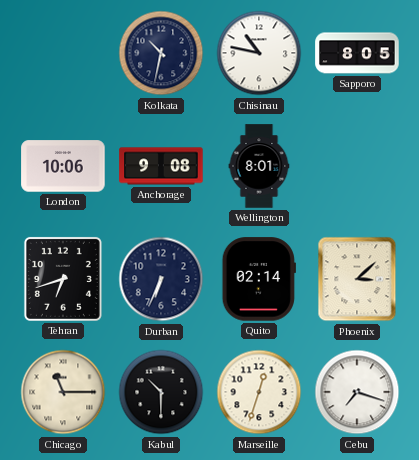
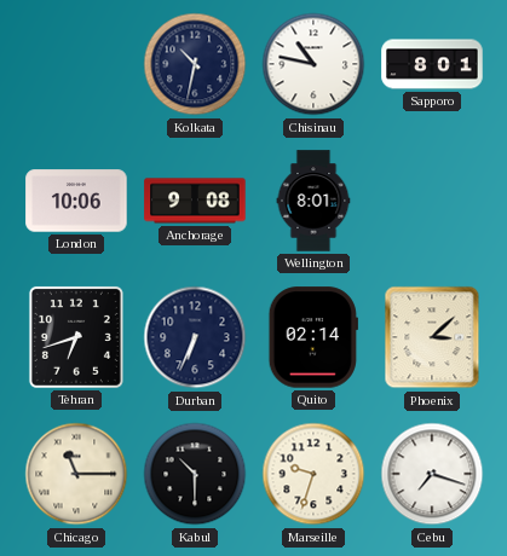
Sapporo: 8:05 -> 8:01 (432, 64)
Marseille: 12:33 -> 9:33 (313, 474)
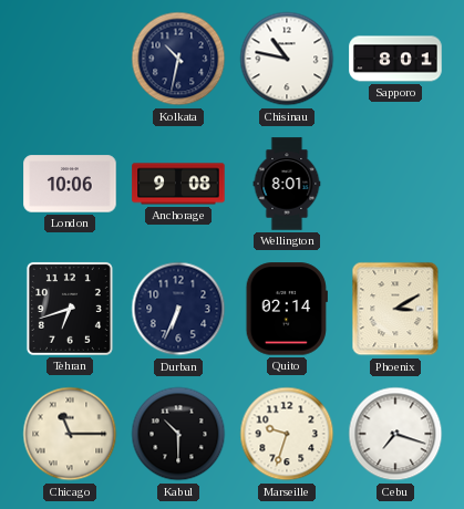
Phoenix: 3:08 -> 3:10 (395, 309)
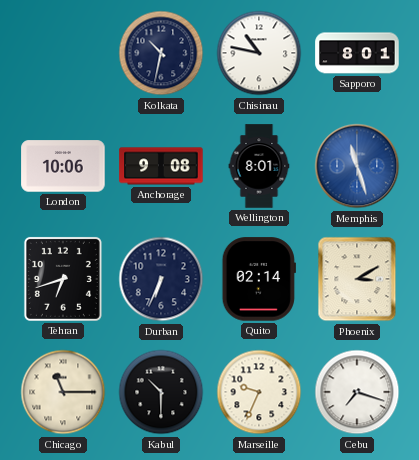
Memphis: none -> 11:27 (357, 166)
Marseille: 9:33 -> 9:34 (259, 392)
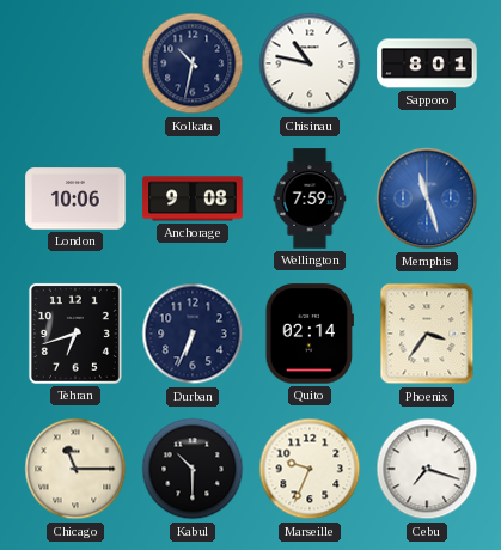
Wellington: 8:01 -> 7:59 (310, 198)
Phoenix: 3:10 -> 3:36 (427, 334)
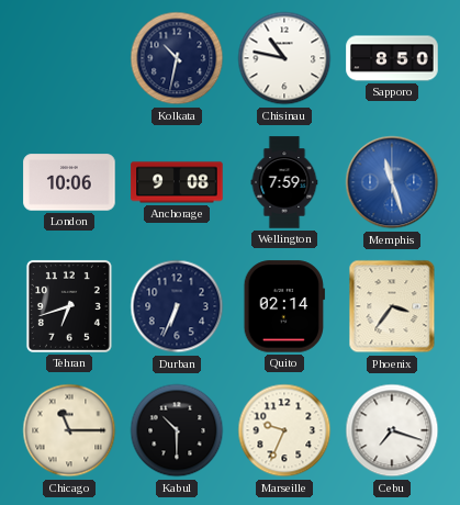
Sapporo: 8:01 -> 8:50 (392, 58)
